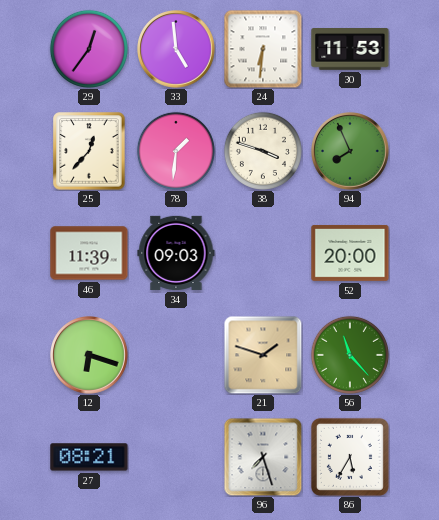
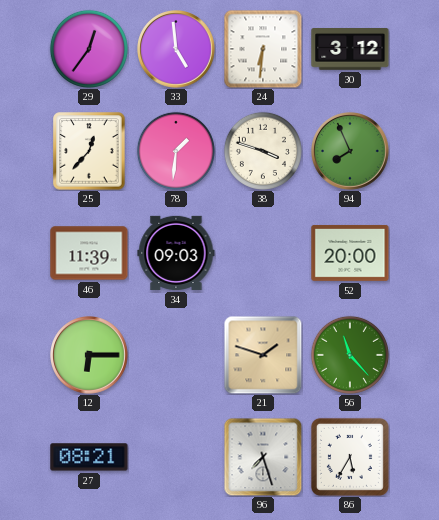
30: 11:53 -> 3:12 (350, 50)
12: 6:18 -> 6:15 (90, 356)
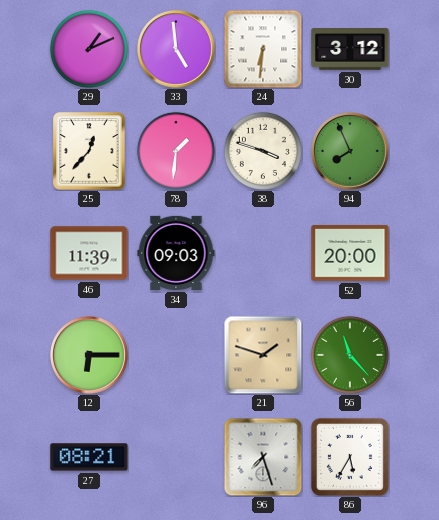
29: 12:36 -> 1:11 (89, 49)
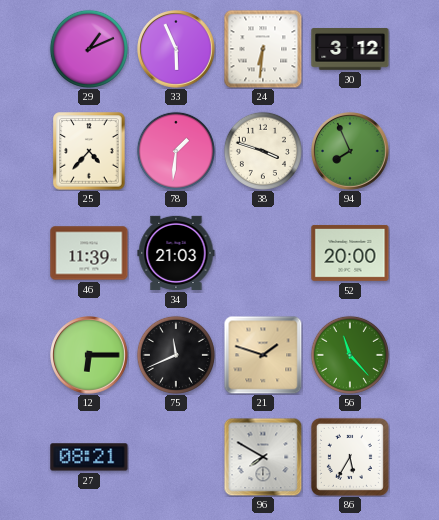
33: 4:59 -> 5:56 (177, 50)
25: 12:37 -> 4:37 (89, 151)
34: 09:03 -> 21:03 (176, 253)
75: none -> 11:41 (176, 355)
96: 7:27 -> 7:50 (263, 457)
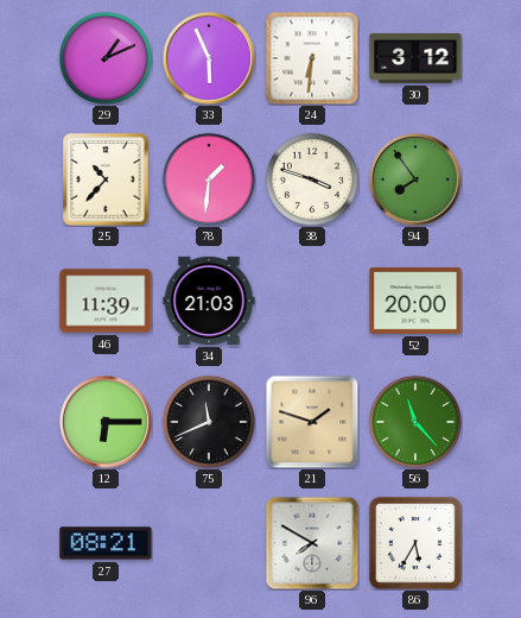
25: 4:37 -> 10:37 (106, 179)
94: 7:56 -> 7:54 (417, 181)
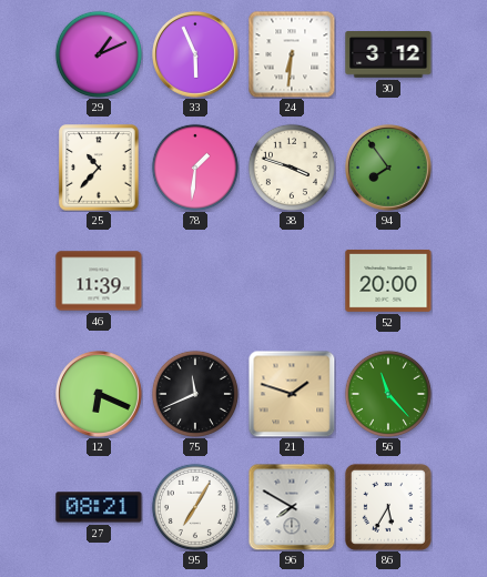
34: 21:03 -> none (209, 301)
12: 6:15 -> 6:19 (100, 395)
95: none -> 7:05 (195, 507)
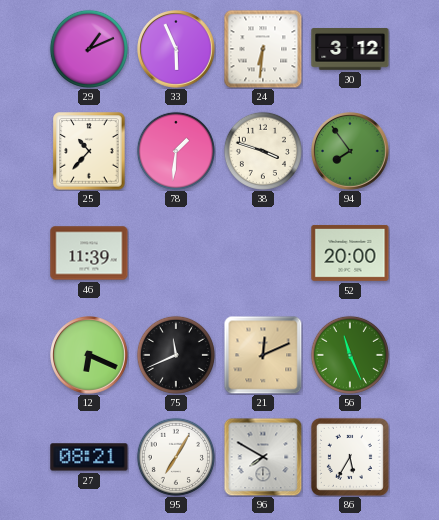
21: 1:48 -> 12:11 (263, 355)
56: 11:23 -> 11:26 (350, 355)
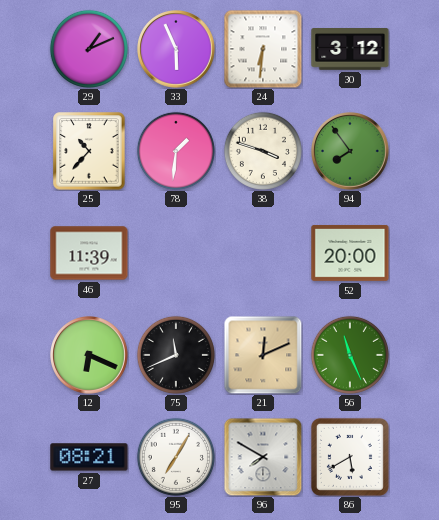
86: 5:35 -> 5:40 (350, 457)
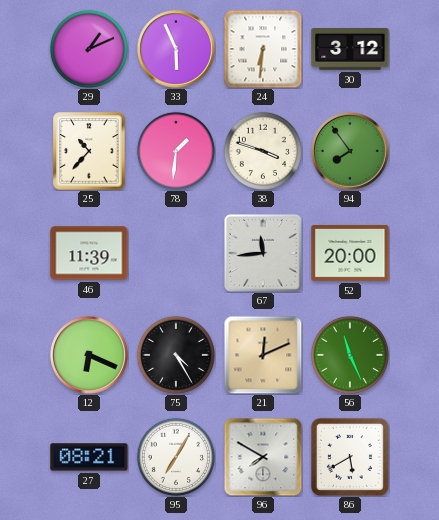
67: none -> 11:44 (263, 253)
75: 11:41 -> 4:25 (176, 355)
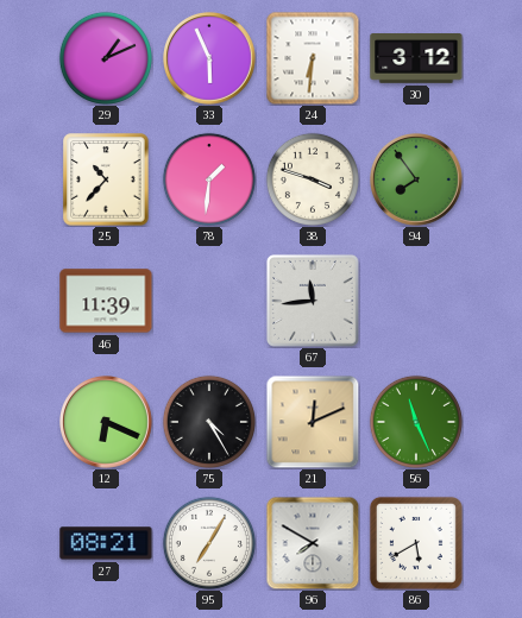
52: 20:00 -> none (350, 253)
